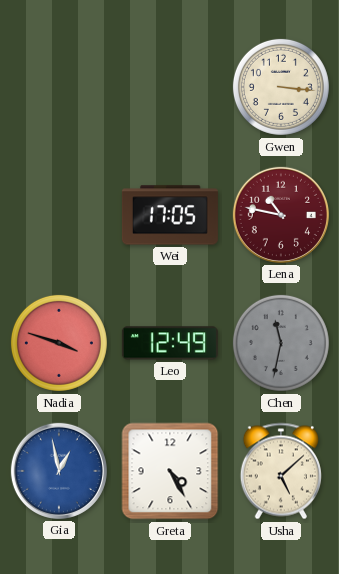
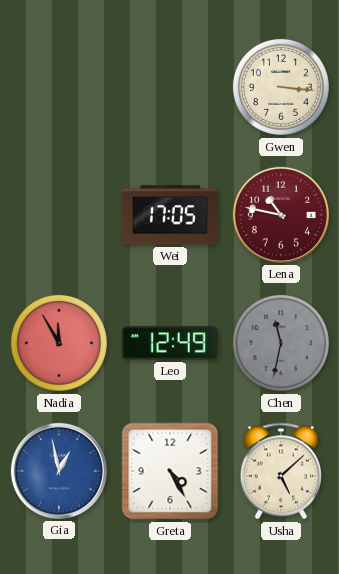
Nadia: 3:48 -> 11:55 (59, 343)
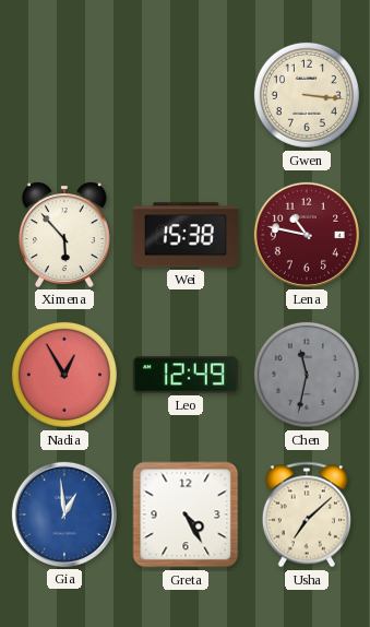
Ximena: none -> 5:53 (64, 235)
Wei: 17:05 -> 15:38 (186, 235)
Nadia: 11:55 -> 12:55 (64, 375)
Gia: 12:58 -> 12:59 (64, 514)
Usha: 5:08 -> 7:08 (307, 514)
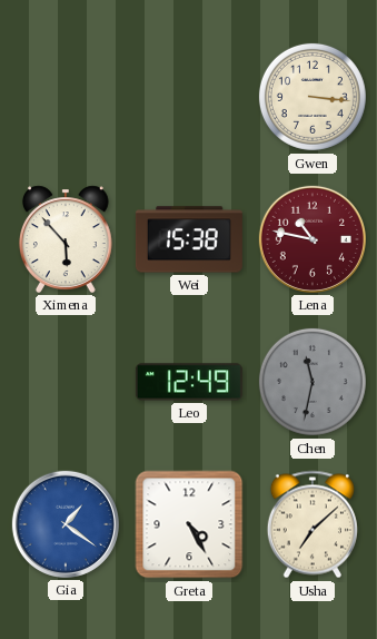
Nadia: 12:55 -> none (64, 375)
Gia: 12:59 -> 1:21 (66, 524)
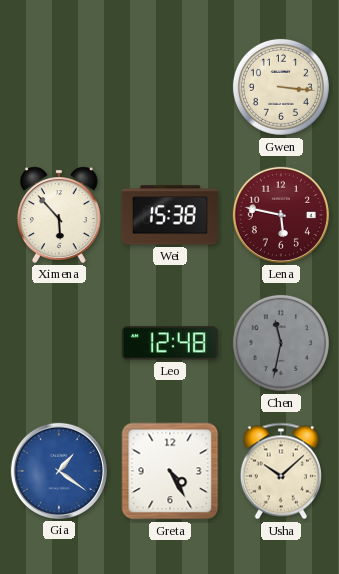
Lena: 10:47 -> 5:47 (281, 215)
Leo: 12:49 -> 12:48 (170, 343)
Usha: 7:08 -> 10:08 (281, 471)
